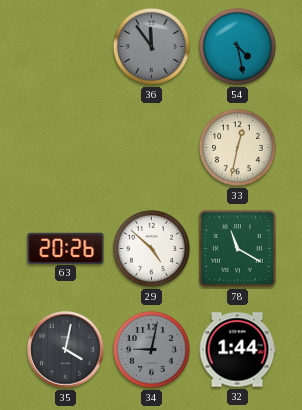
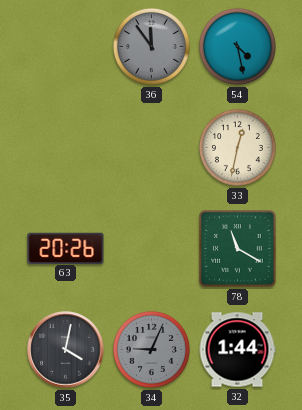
29: 4:52 -> none (151, 248)
34: 9:02 -> 9:04 (151, 349)
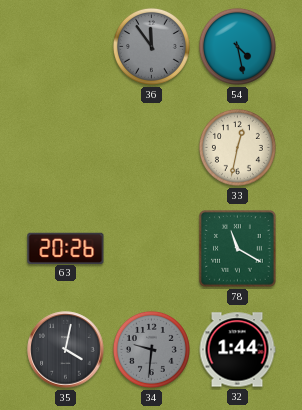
34: 9:04 -> 9:31 (151, 349)
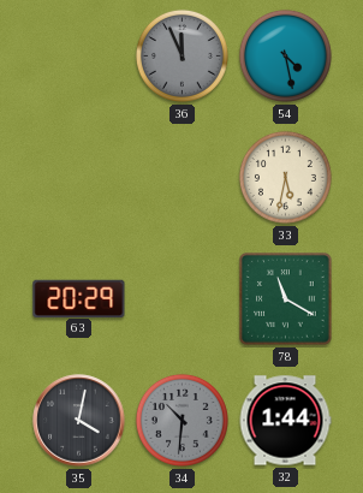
36: 11:54 -> 11:56 (181, 55)
33: 12:32 -> 5:32 (285, 177)
63: 20:26 -> 20:29 (79, 298)
34: 9:31 -> 10:31 (181, 420)
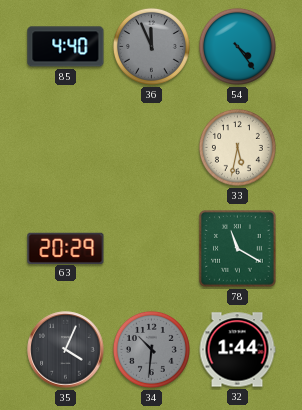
85: none -> 4:40 (66, 47)
54: 4:28 -> 4:24 (237, 46)
35: 4:02 -> 4:04 (66, 350)
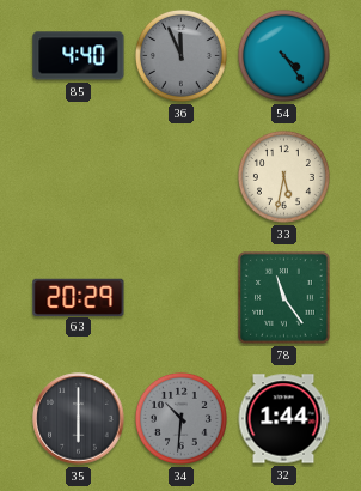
78: 11:20 -> 11:24 (284, 298)
35: 4:04 -> 6:00 (79, 419)
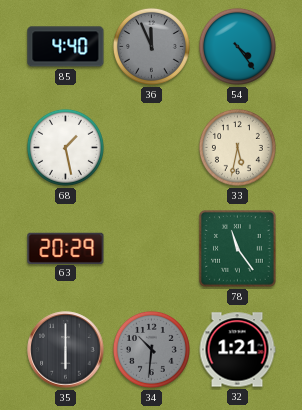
68: none -> 1:28 (65, 147)
32: 1:44 -> 1:21 (237, 350)
